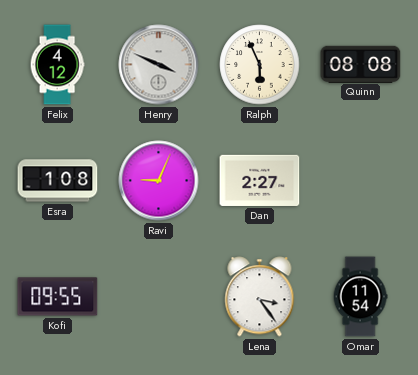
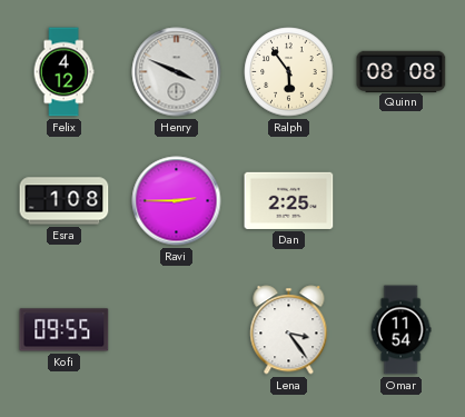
Ralph: 5:56 -> 5:54 (289, 72)
Ravi: 9:04 -> 2:45 (177, 201)
Dan: 2:27 -> 2:25 (289, 200)
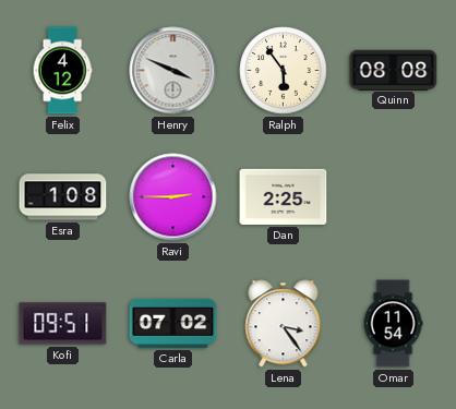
Kofi: 09:55 -> 09:51 (63, 324)
Carla: none -> 07:02 (173, 323)
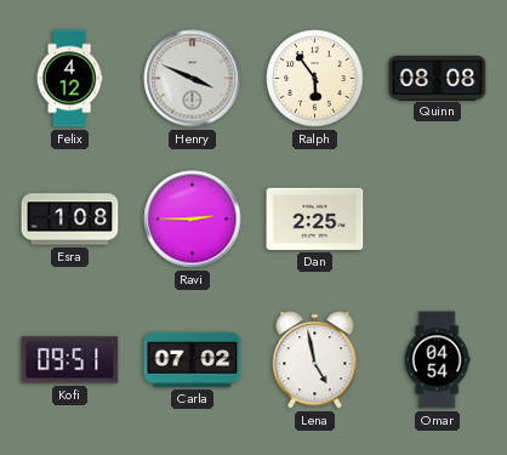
Lena: 3:24 -> 4:58 (315, 360)
Omar: 11:54 -> 04:54 (437, 360)
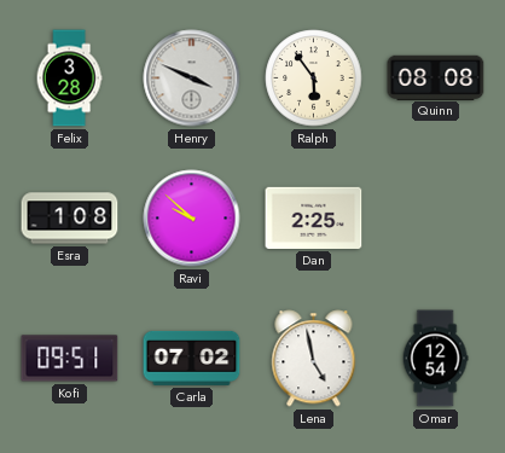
Felix: 4:12 -> 3:28 (69, 79)
Ravi: 2:45 -> 9:52 (192, 219)
Omar: 04:54 -> 12:54 (435, 359)
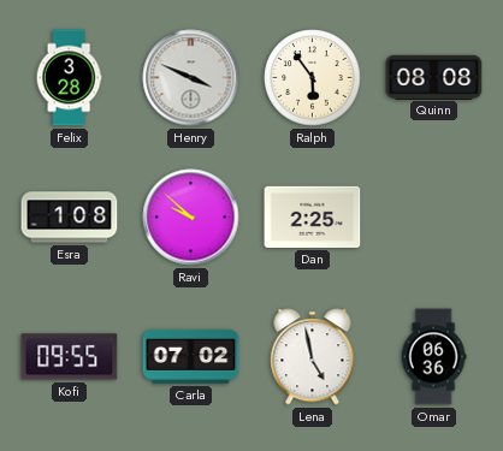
Kofi: 09:51 -> 09:55 (70, 357)
Omar: 12:54 -> 06:36 (433, 357)
